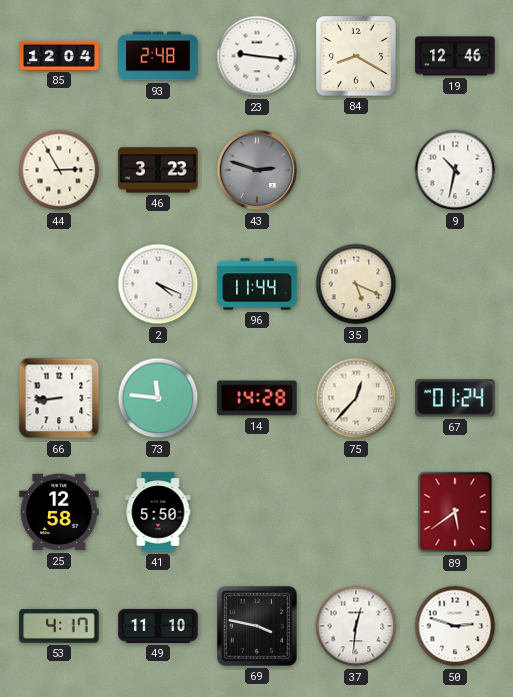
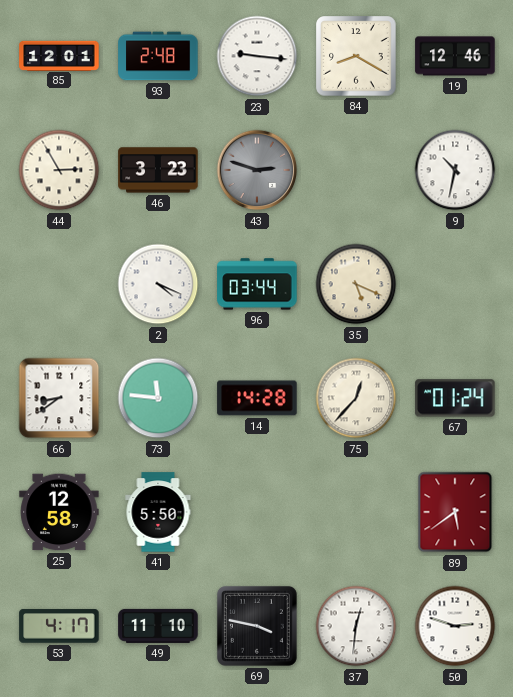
85: 12:04 -> 12:01 (59, 55)
96: 11:44 -> 03:44 (257, 284)
66: 8:44 -> 8:39 (59, 398)
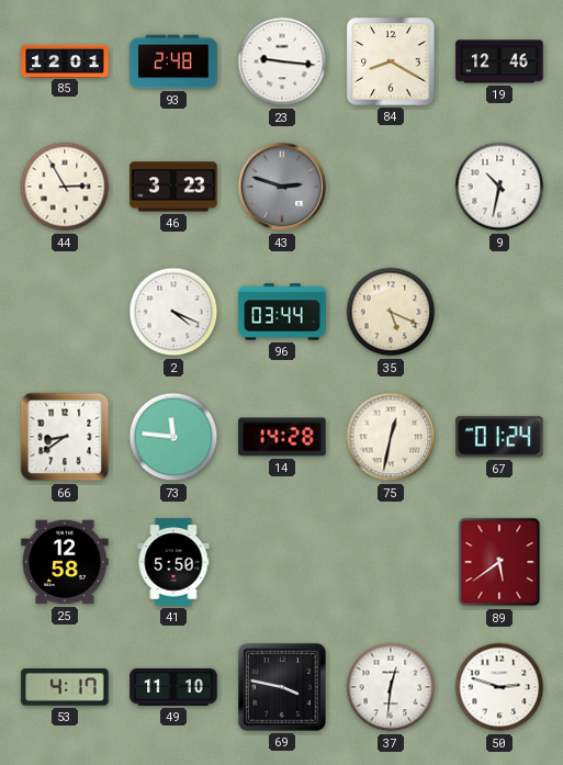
75: 12:37 -> 12:32 (391, 437)
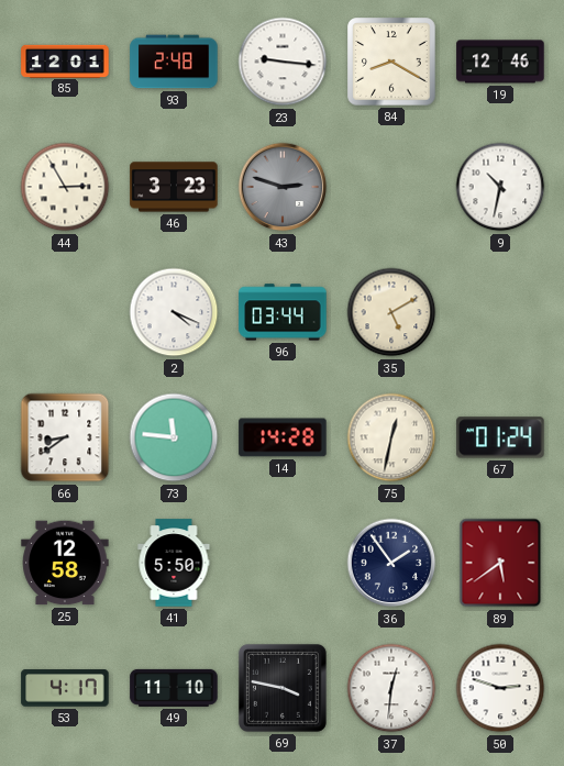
35: 5:19 -> 5:10 (391, 312)
36: none -> 1:54 (391, 563)
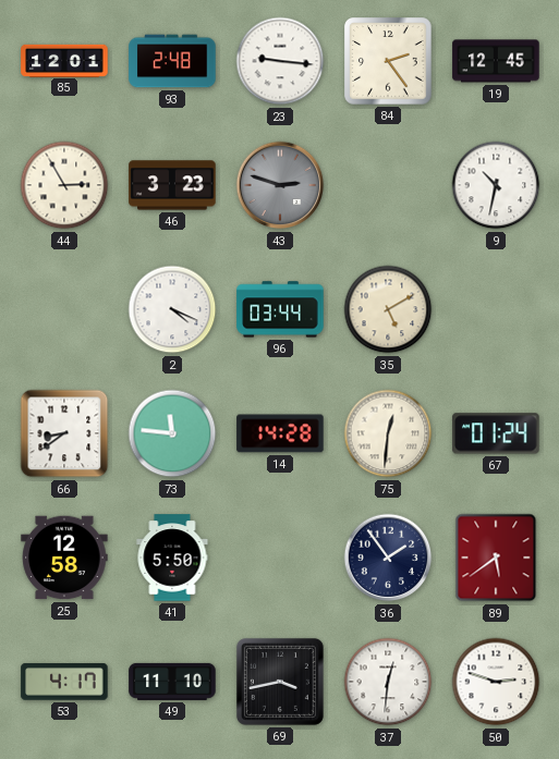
84: 8:20 -> 2:24 (388, 61)
19: 12:46 -> 12:45 (496, 61)
75: 12:32 -> 12:31 (388, 433)
69: 3:47 -> 3:43 (280, 682)
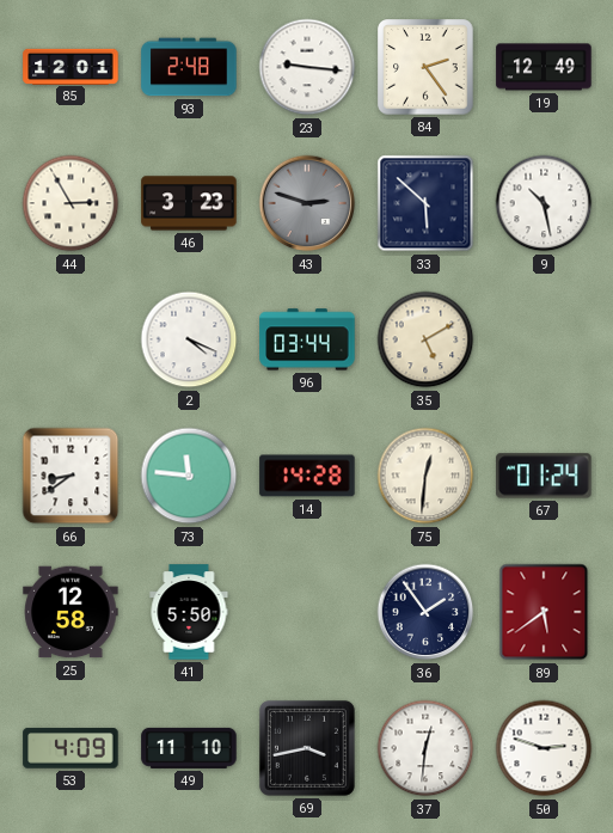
19: 12:45 -> 12:49 (544, 67)
33: none -> 5:52 (425, 203)
9: 10:32 -> 10:28 (544, 203)
53: 4:17 -> 4:09 (71, 748)
